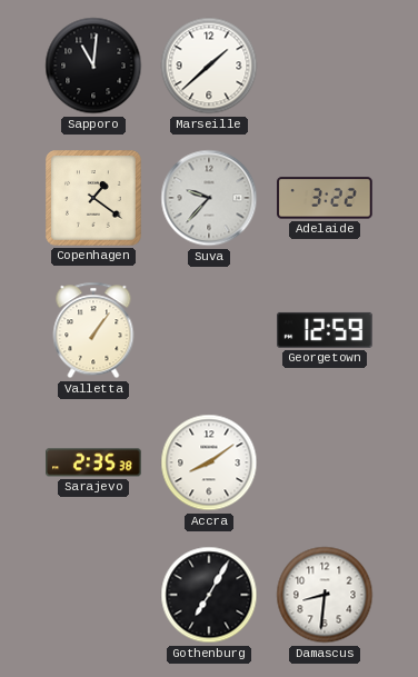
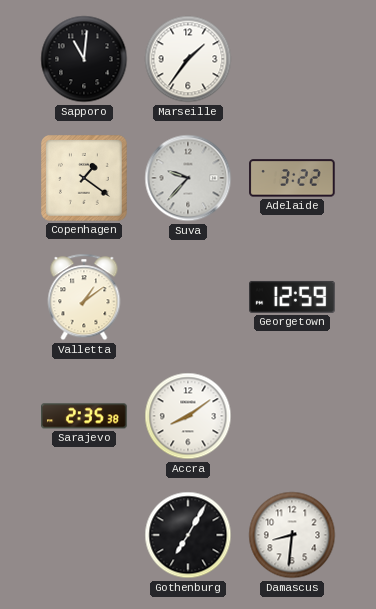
Marseille: 1:38 -> 1:36 (188, 59)
Valletta: 1:06 -> 1:09 (84, 297)
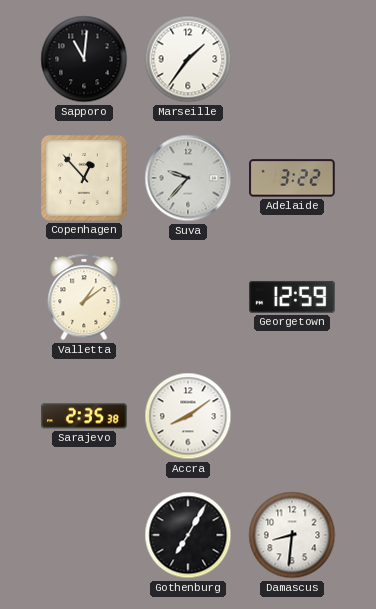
Copenhagen: 1:21 -> 12:53 (85, 179)
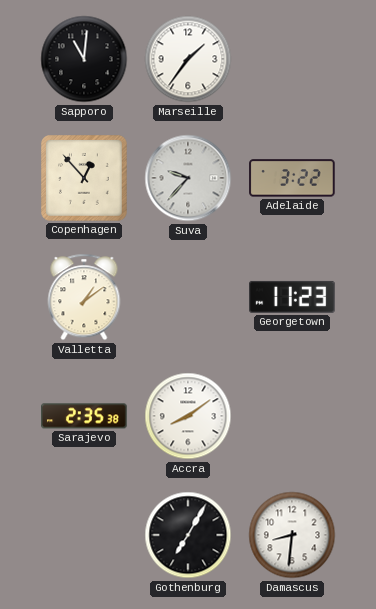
Georgetown: 12:59 -> 11:23 (292, 297)
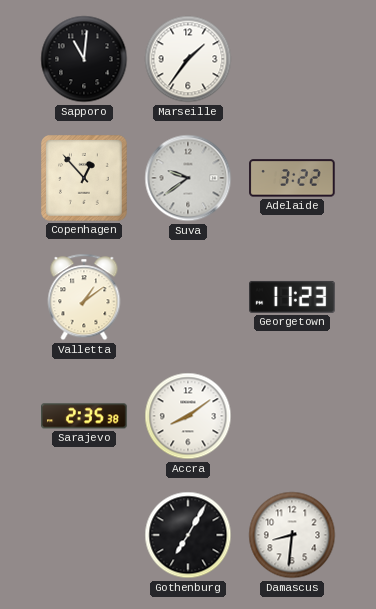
Suva: 9:37 -> 9:39 (188, 178)
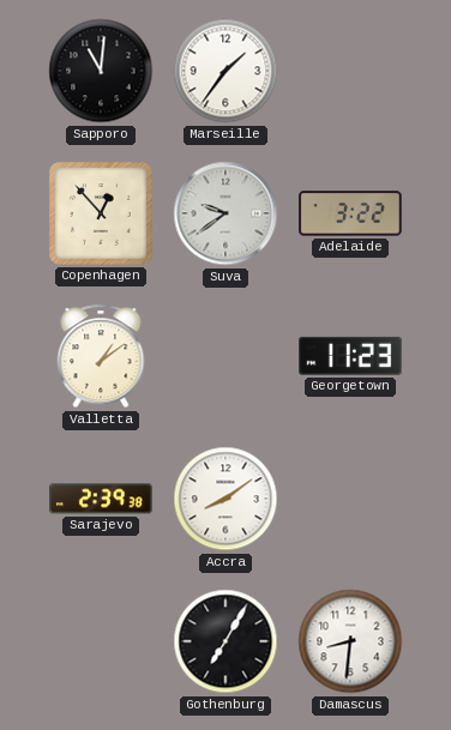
Sarajevo: 2:35 -> 2:39 (101, 499)
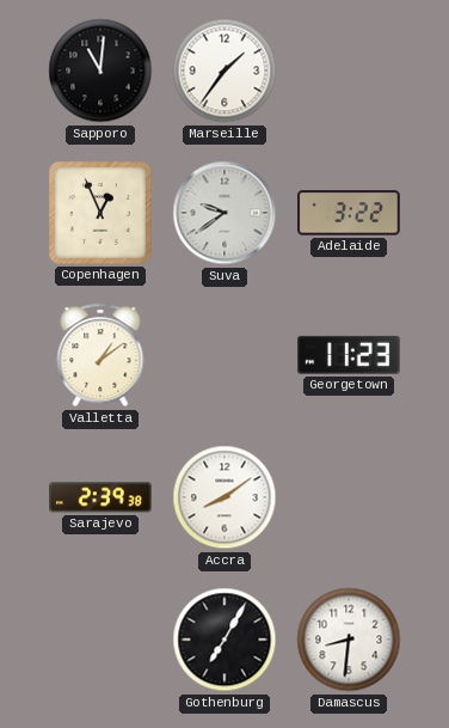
Copenhagen: 12:53 -> 12:56 (102, 214)
